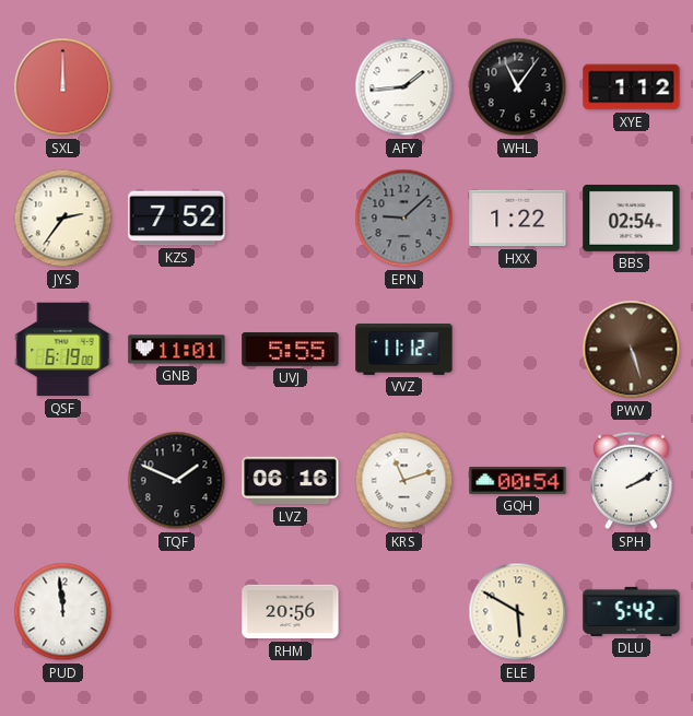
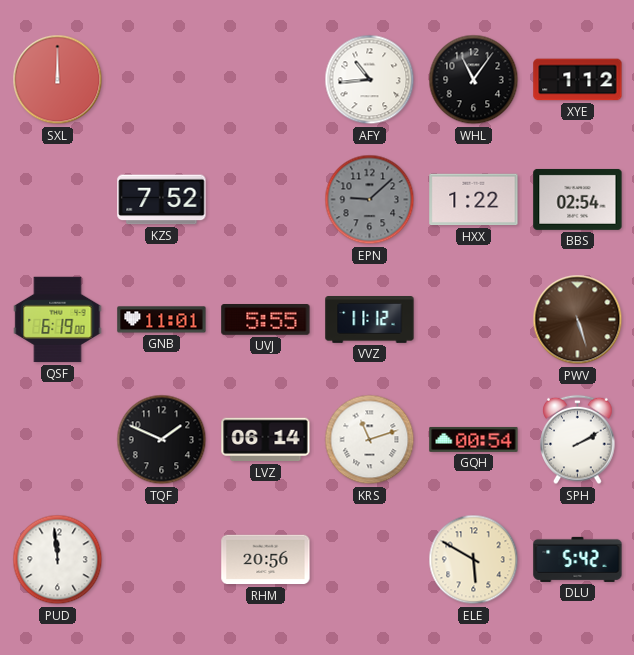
AFY: 1:44 -> 10:44 (370, 80)
JYS: 2:36 -> none (63, 219)
LVZ: 06:16 -> 06:14 (266, 440)
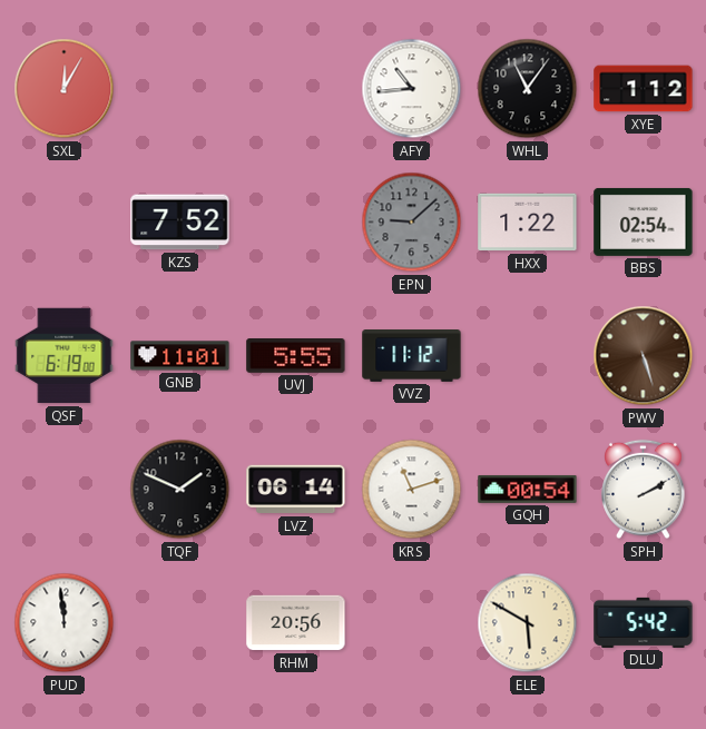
SXL: 12:00 -> 12:05 (65, 89)
